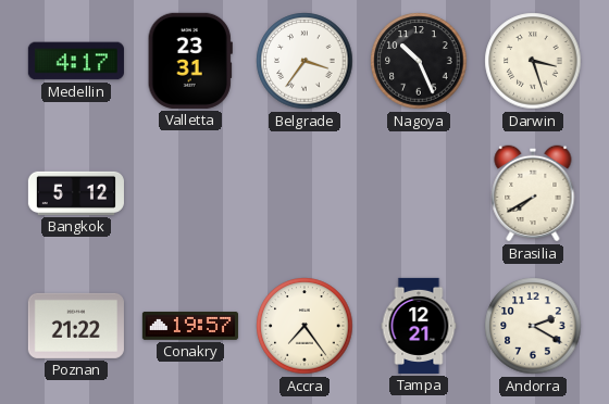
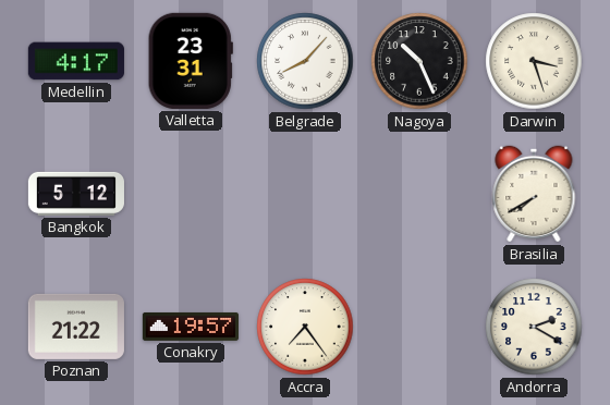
Belgrade: 3:36 -> 8:07 (305, 61)
Tampa: 12:21 -> none (419, 326)
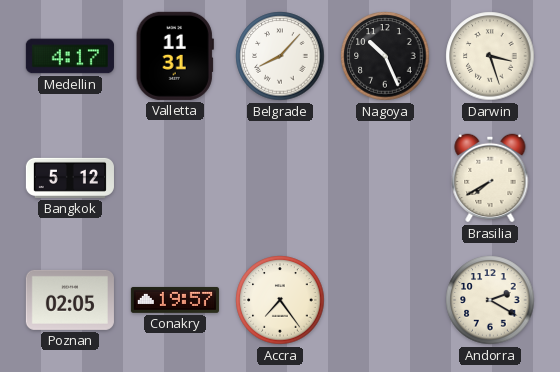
Valletta: 23:31 -> 11:31 (175, 56)
Poznan: 21:22 -> 02:05 (70, 300)
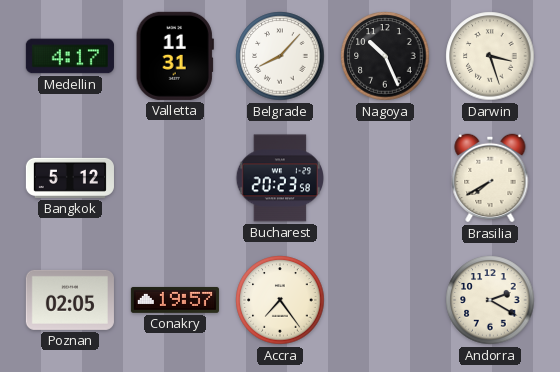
Bucharest: none -> 20:23 (279, 178)
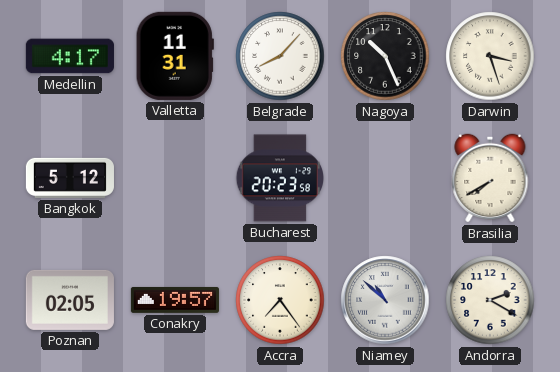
Niamey: none -> 10:52 (385, 300)
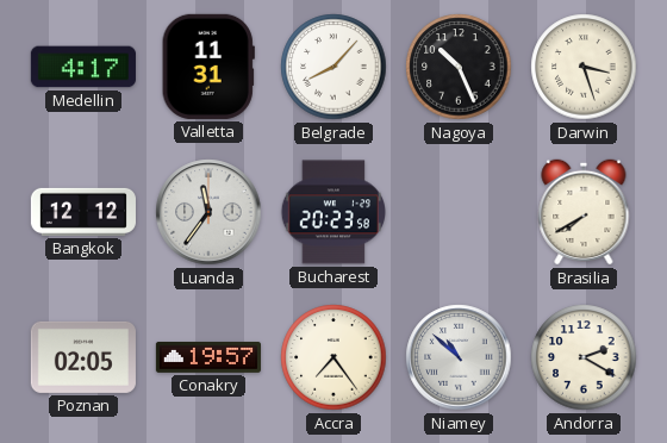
Bangkok: 5:12 -> 12:12 (83, 212)
Luanda: none -> 11:36 (208, 212)
